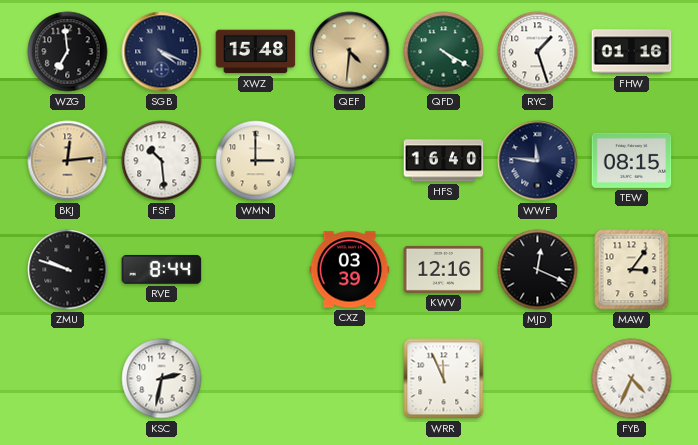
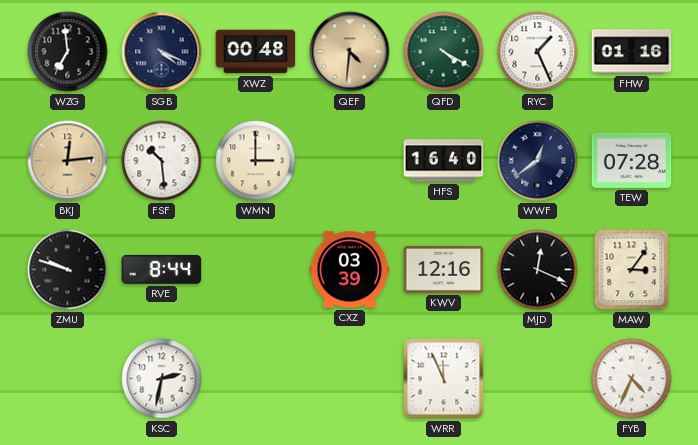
XWZ: 15:48 -> 00:48 (256, 52)
RYC: 1:27 -> 1:26 (538, 52)
WWF: 11:46 -> 12:39 (538, 161)
TEW: 08:15 -> 07:28 (632, 160)
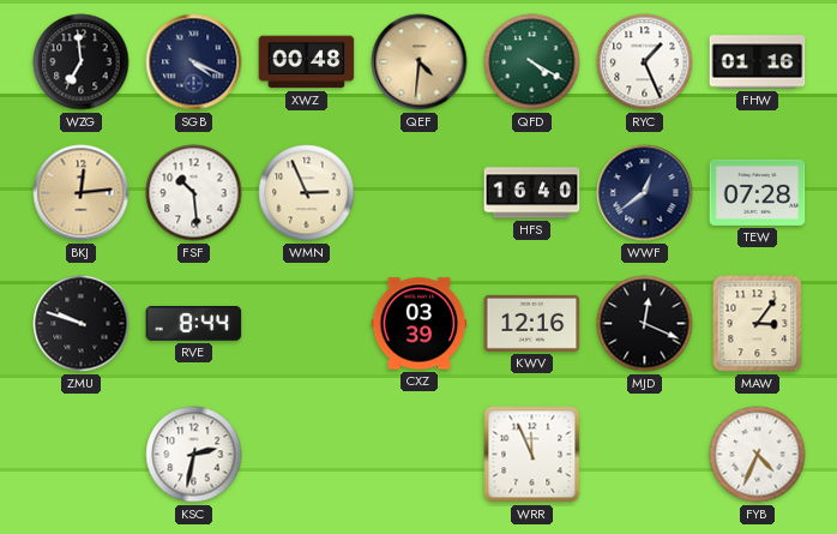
WMN: 3:00 -> 2:56 (307, 193)
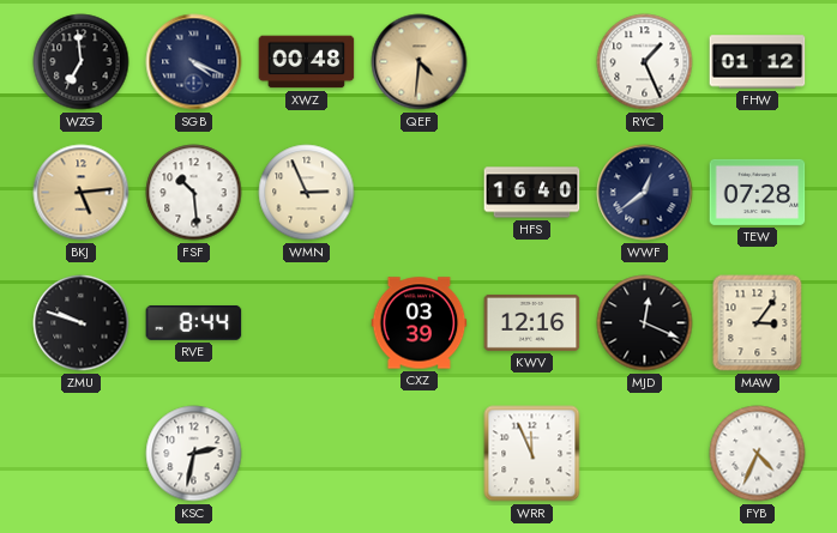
QFD: 4:20 -> none (532, 62)
FHW: 01:16 -> 01:12 (758, 62)
BKJ: 12:14 -> 5:14 (82, 193)
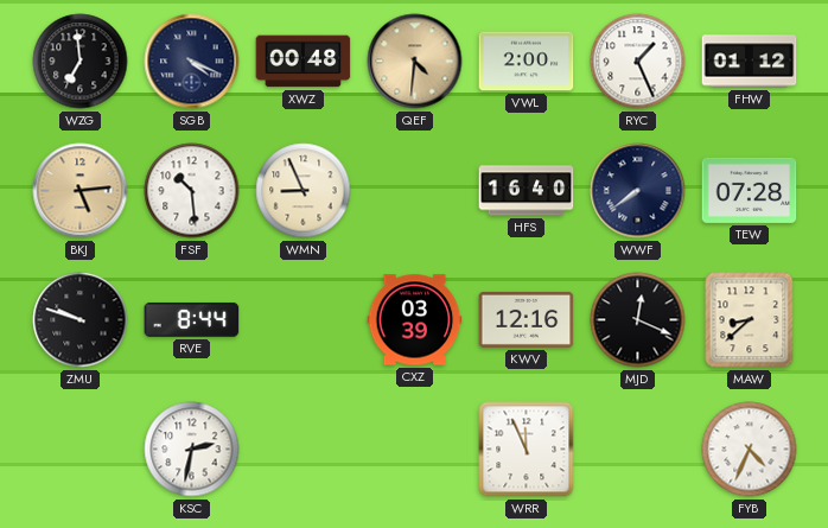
VWL: none -> 2:00 (527, 62)
WMN: 2:56 -> 8:56 (304, 191)
WWF: 12:39 -> 7:39 (638, 191)
MAW: 3:06 -> 8:38 (750, 320)
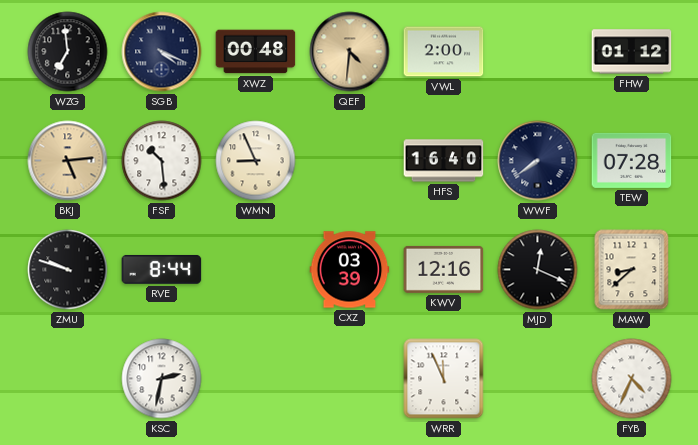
RYC: 1:26 -> none (638, 62)
